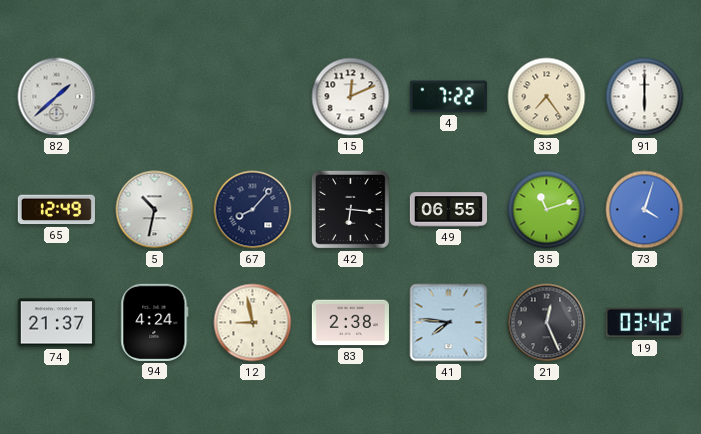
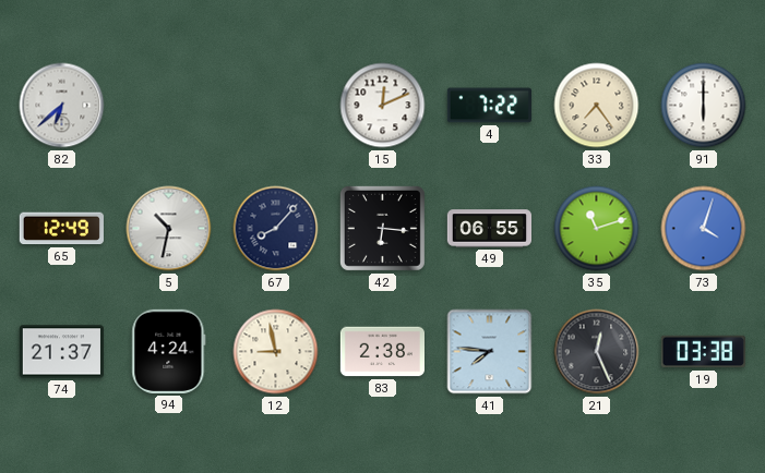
82: 1:38 -> 6:38 (62, 106)
19: 03:42 -> 03:38 (703, 352)
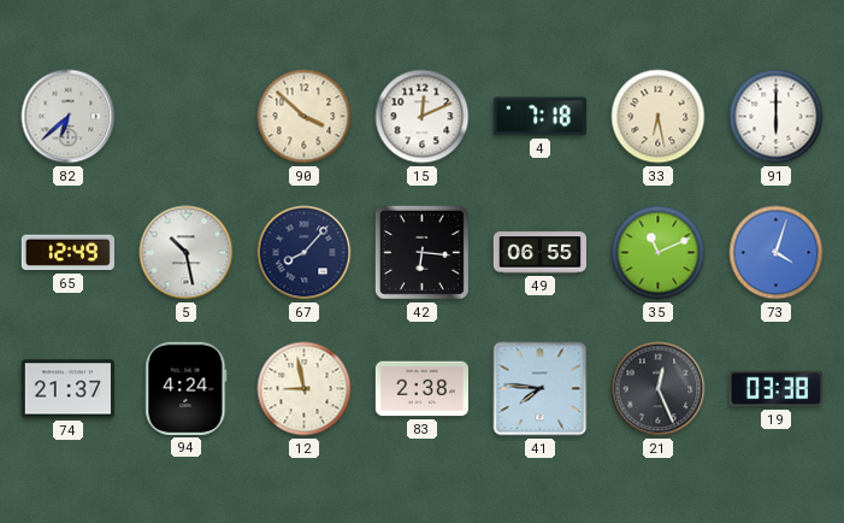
90: none -> 3:52 (305, 117)
4: 7:22 -> 7:18 (539, 117)
33: 7:24 -> 6:28 (659, 117)
5: 10:32 -> 10:28 (187, 253)
35: 11:12 -> 11:11 (659, 253)
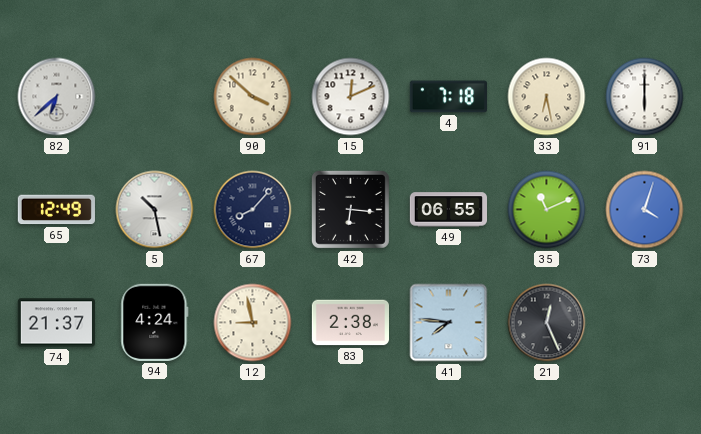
19: 03:38 -> none (775, 389)
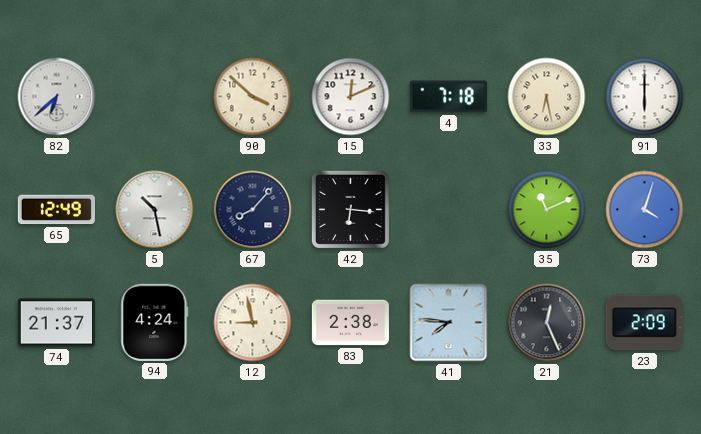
49: 06:55 -> none (448, 210)
23: none -> 2:09 (644, 323)
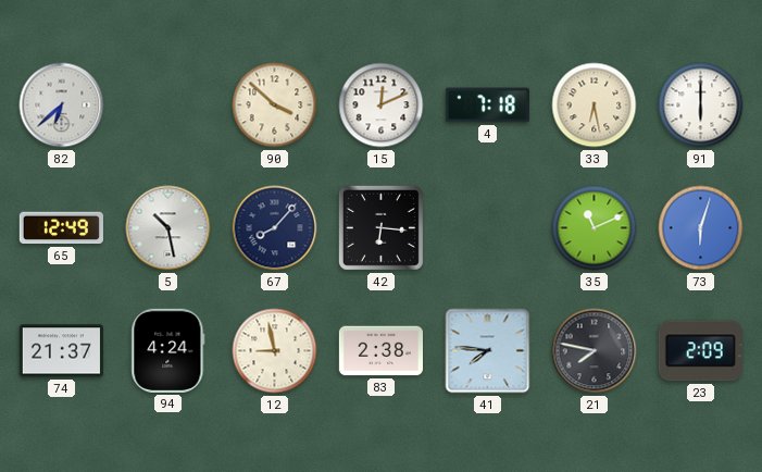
73: 4:03 -> 6:03 (701, 228)
21: 12:26 -> 7:47 (595, 351)
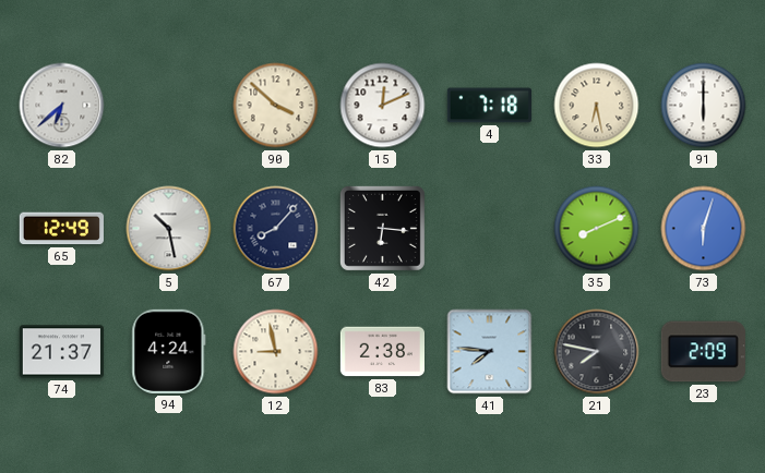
35: 11:11 -> 8:11 (597, 229)
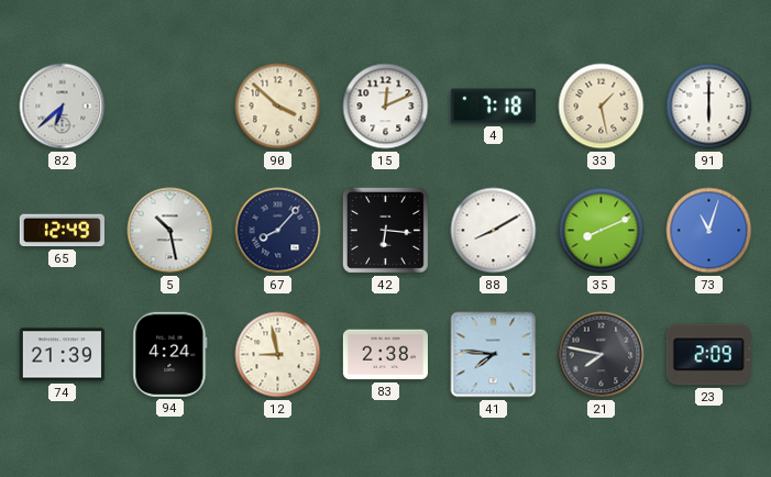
33: 6:28 -> 1:28 (602, 107)
88: none -> 8:10 (494, 231)
73: 6:03 -> 11:03 (709, 231)
74: 21:37 -> 21:39 (62, 355)
